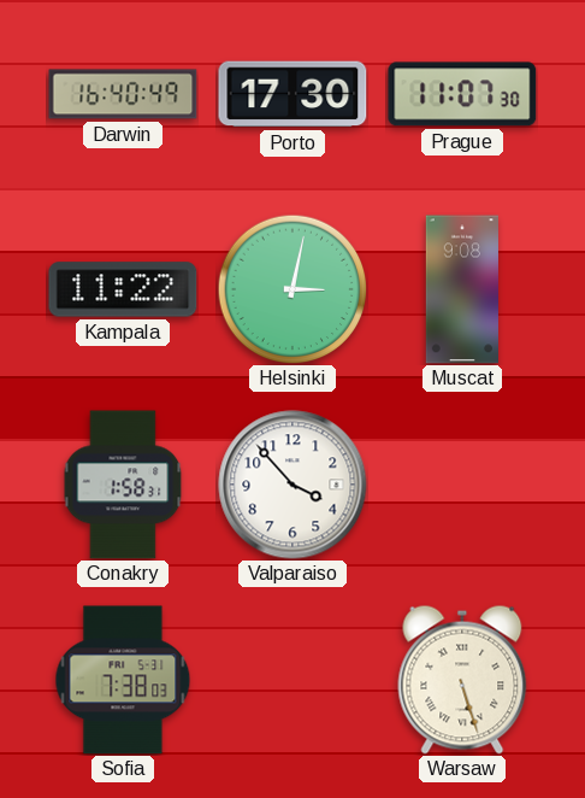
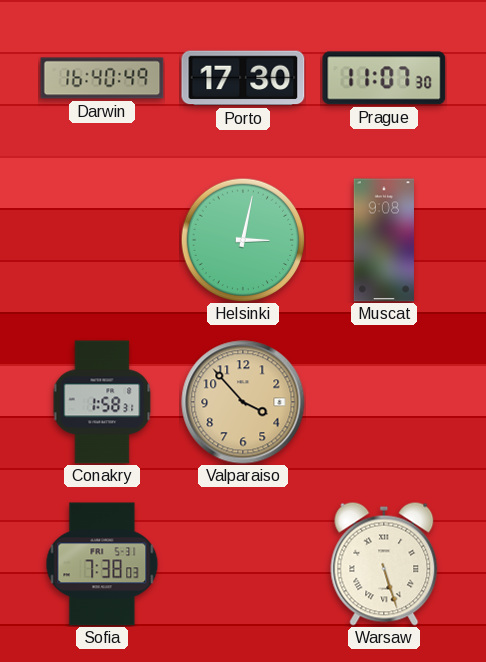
Kampala: 11:22 -> none (123, 289)
Valparaiso dial: white -> champagne (243, 402)
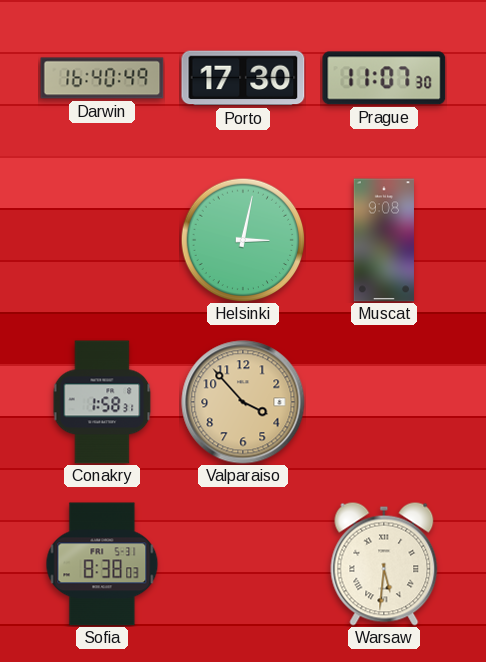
Sofia: 7:38 -> 8:38 (102, 564)
Warsaw: 5:27 -> 5:31 (384, 564)
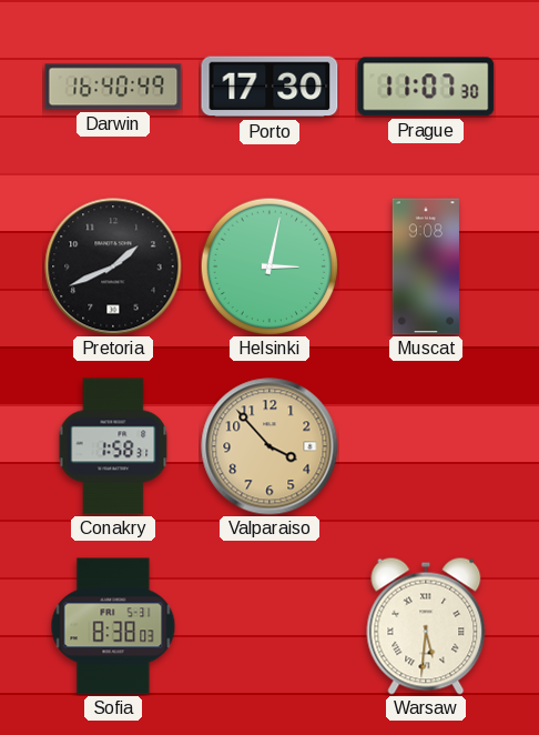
Pretoria: none -> 1:41 (113, 266)
